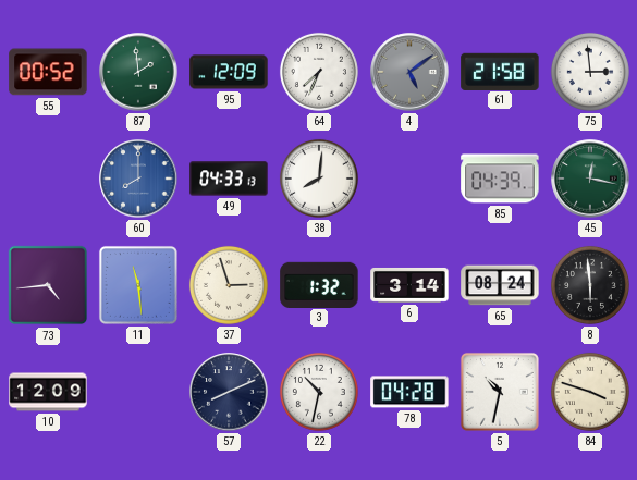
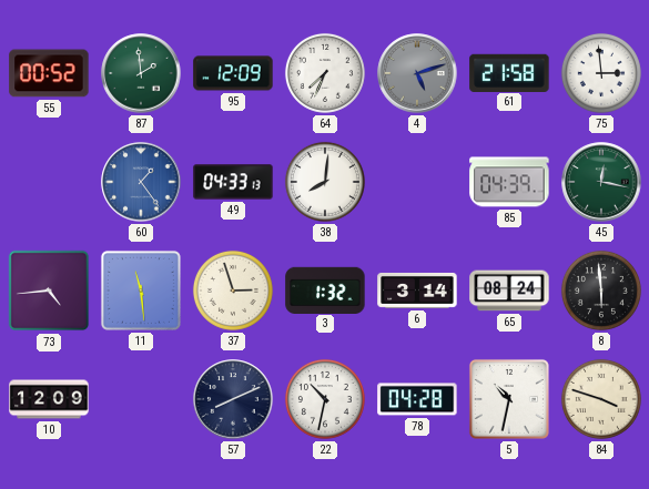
4: 5:09 -> 5:12 (417, 73)
60: 8:00 -> 1:24 (141, 182)
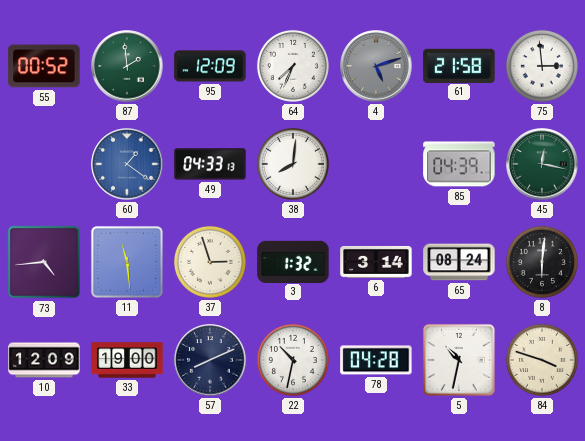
60: 1:24 -> 1:21 (127, 164)
8: 5:59 -> 6:01 (542, 262)
33: none -> 19:00 (127, 360)
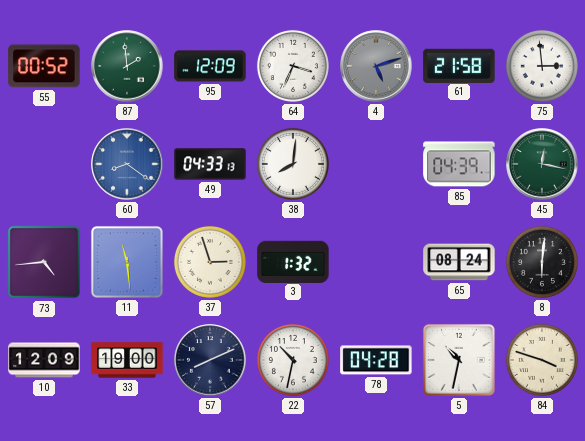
64: 7:34 -> 3:34 (293, 66)
60: 1:21 -> 8:21 (127, 164)
6: 3:14 -> none (376, 262)
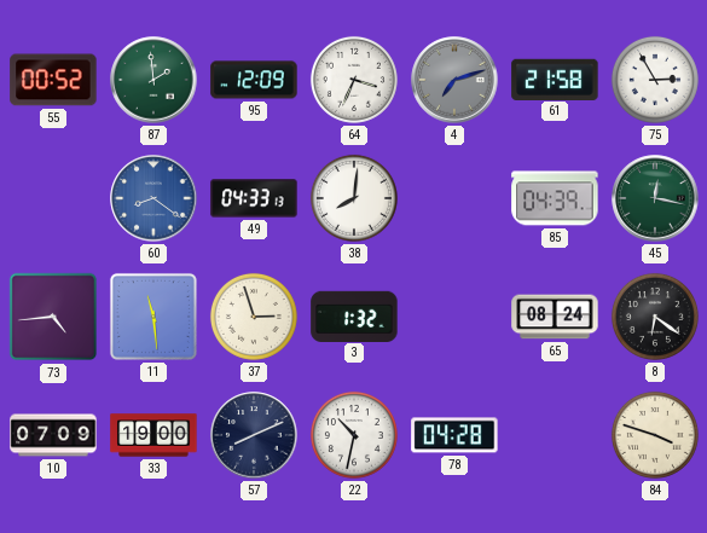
4: 5:12 -> 7:12 (454, 80)
75: 2:59 -> 2:55 (655, 80)
8: 6:01 -> 6:21 (655, 317)
10: 12:09 -> 07:09 (53, 435)
5: 10:32 -> none (459, 360)
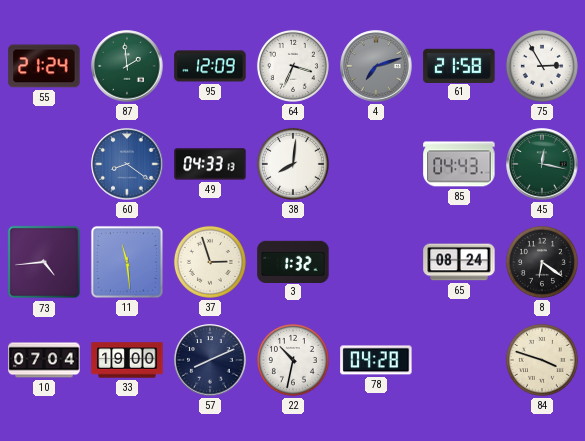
55: 00:52 -> 21:24 (44, 66)
85: 04:39 -> 04:43 (459, 164)
10: 07:09 -> 07:04 (44, 360)
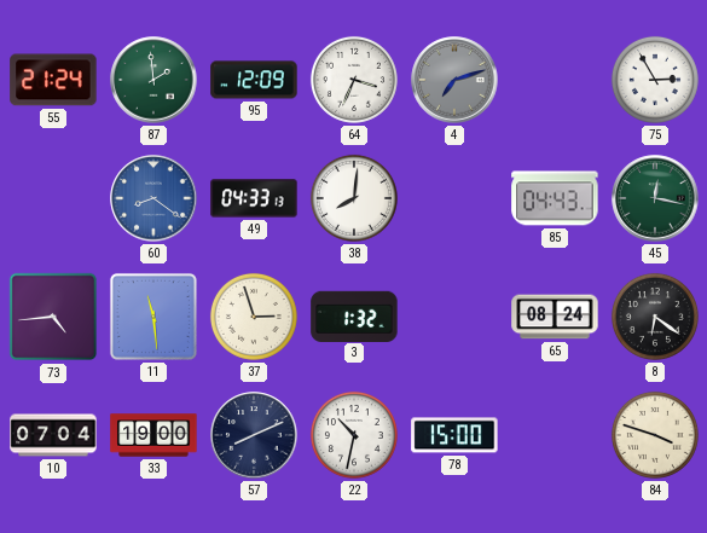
61: 21:58 -> none (459, 65)
78: 04:28 -> 15:00 (454, 435)
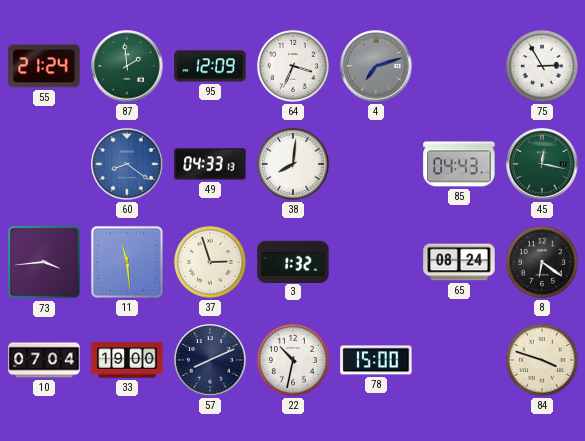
73: 4:44 -> 3:44 (44, 262)
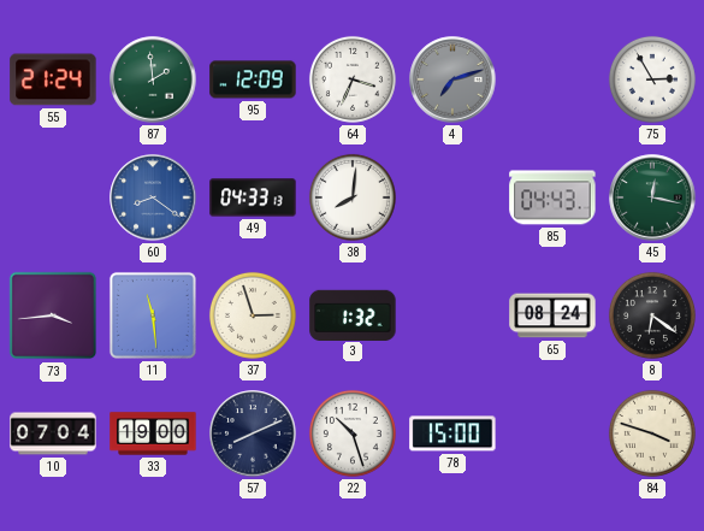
22: 10:32 -> 10:27 (353, 433)
